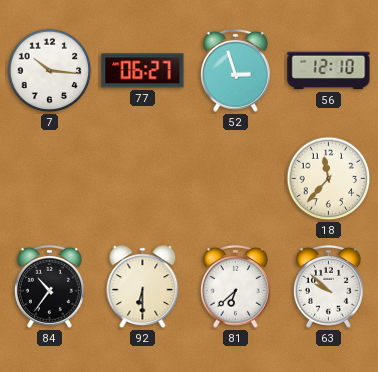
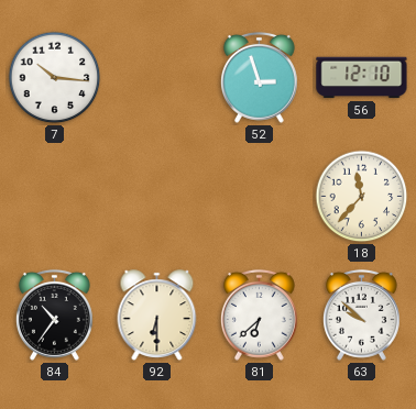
77: 06:27 -> none (143, 71)
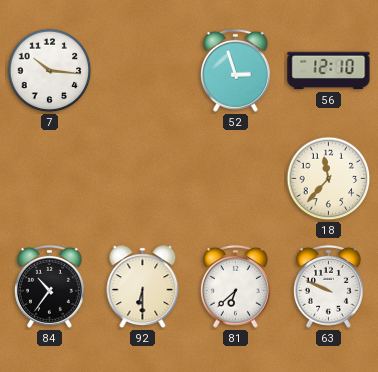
63: 9:52 -> 9:49 (328, 286)
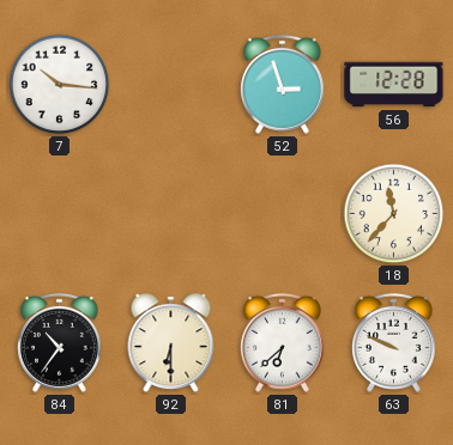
56: 12:10 -> 12:28 (394, 85)
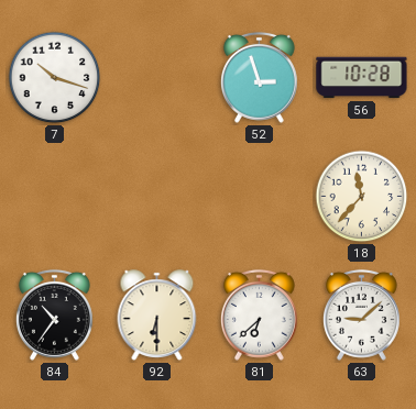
7: 10:16 -> 10:18 (55, 78)
56: 12:28 -> 10:28 (362, 78)
63: 9:49 -> 9:08 (361, 314)
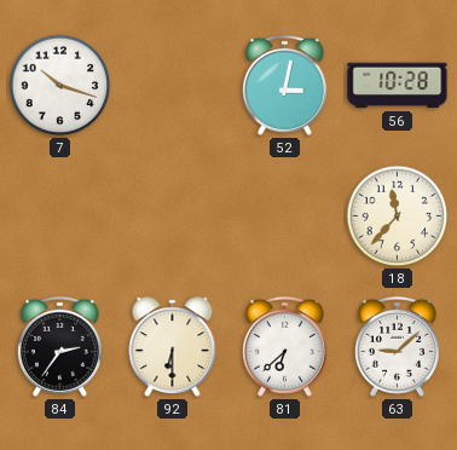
52: 2:57 -> 3:02 (284, 85)
84: 10:36 -> 2:36 (59, 346)
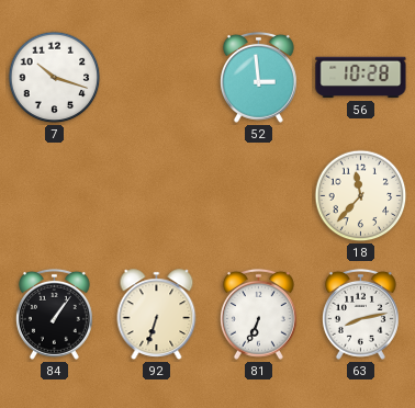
52: 3:02 -> 2:59 (258, 77)
84: 2:36 -> 1:06 (54, 314)
92: 6:30 -> 6:33 (157, 315)
81: 6:38 -> 6:34 (258, 314)
63: 9:08 -> 8:13 (360, 314)
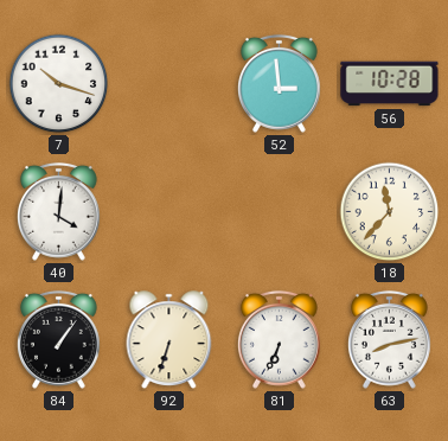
40: none -> 4:01 (58, 211)
